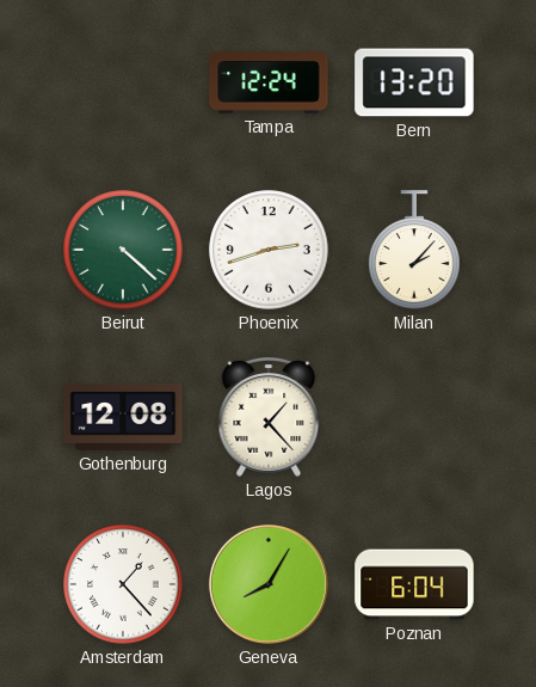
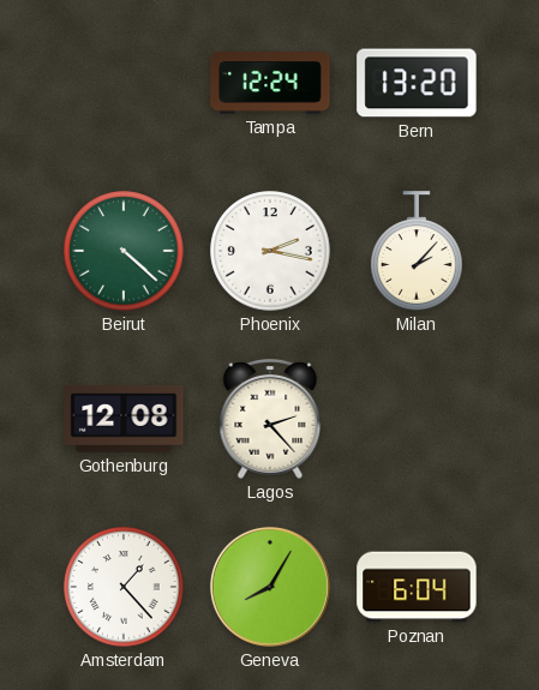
Phoenix: 2:42 -> 2:17 (270, 251)
Lagos: 1:23 -> 2:23 (270, 420)
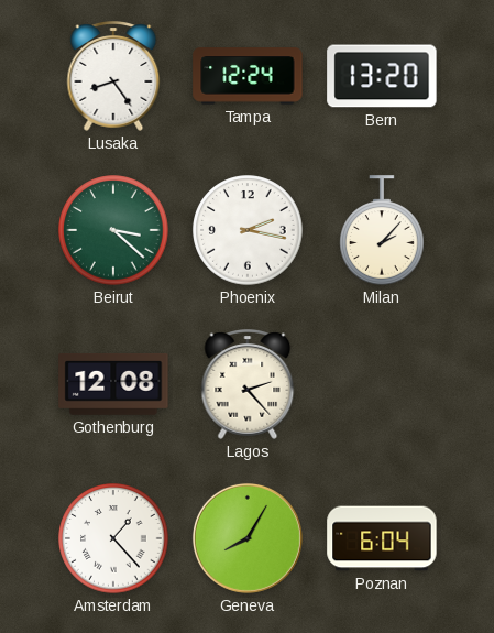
Lusaka: none -> 8:24 (113, 77)
Beirut: 4:22 -> 3:22 (113, 230)
